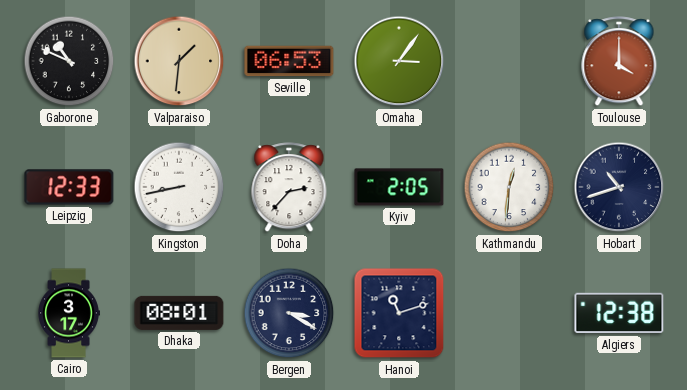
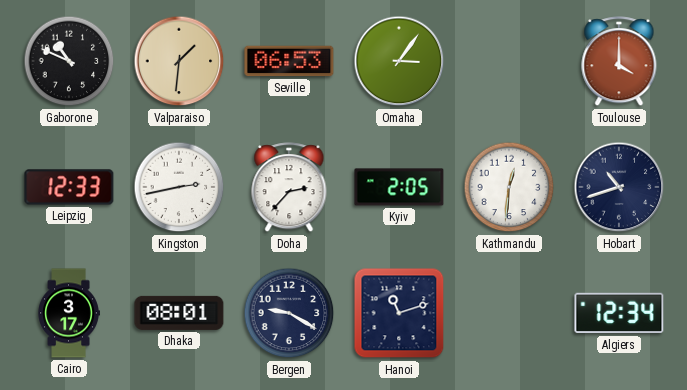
Kingston: 8:43 -> 2:43 (179, 187)
Bergen: 3:20 -> 9:20 (289, 313)
Algiers: 12:38 -> 12:34 (619, 313)
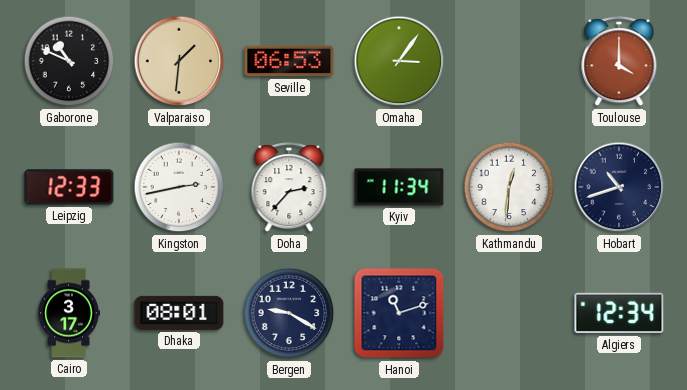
Kyiv: 2:05 -> 11:34 (399, 187)
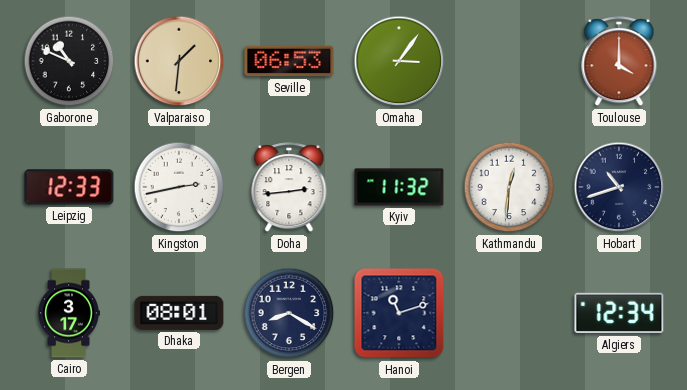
Doha: 2:37 -> 2:44 (289, 188)
Kyiv: 11:34 -> 11:32 (399, 187)
Bergen: 9:20 -> 8:20 (289, 313)
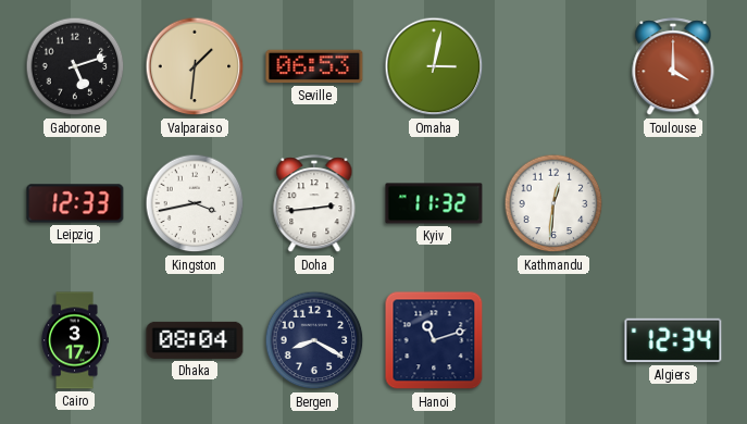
Gaborone: 10:49 -> 5:12 (75, 66)
Omaha: 3:06 -> 3:02 (434, 66)
Kingston: 2:43 -> 3:43 (195, 203)
Hobart: 10:42 -> none (619, 187)
Dhaka: 08:01 -> 08:04 (195, 340)
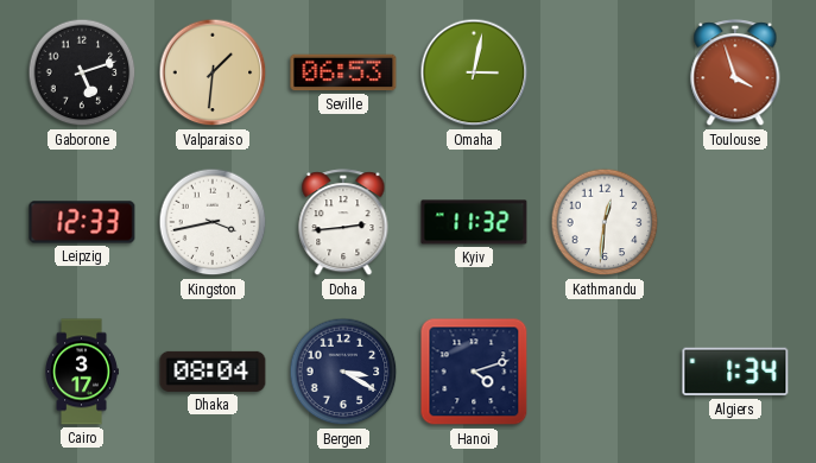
Toulouse: 4:00 -> 3:57 (735, 74)
Bergen: 8:20 -> 3:20 (343, 372)
Hanoi: 11:12 -> 4:12 (474, 372)
Algiers: 12:34 -> 1:34 (735, 372)
